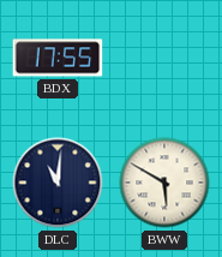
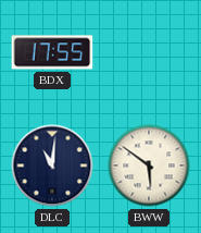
BWW: 5:50 -> 5:51 (149, 165)
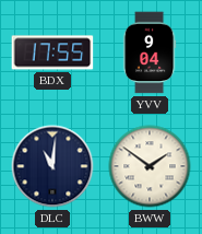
YVV: none -> 9:04 (150, 52)
BWW: 5:51 -> 1:51 (150, 166)
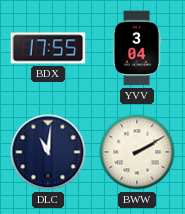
YVV: 9:04 -> 3:04 (137, 48)
BWW: 1:51 -> 2:10 (137, 152)
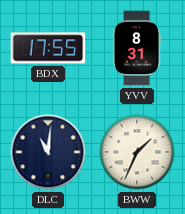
YVV: 3:04 -> 8:31 (137, 48)
BWW: 2:10 -> 1:34 (137, 152)
